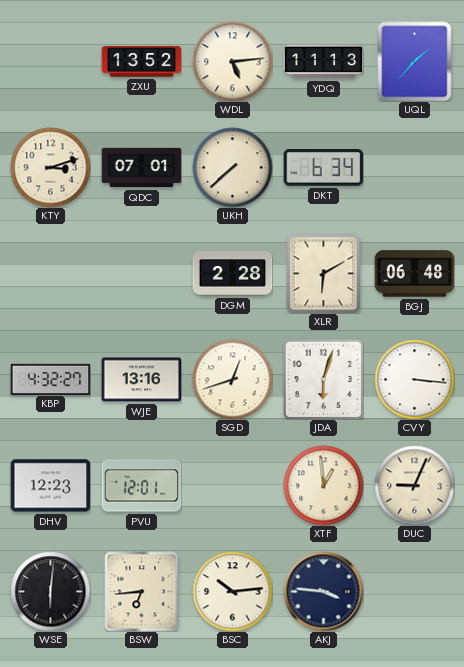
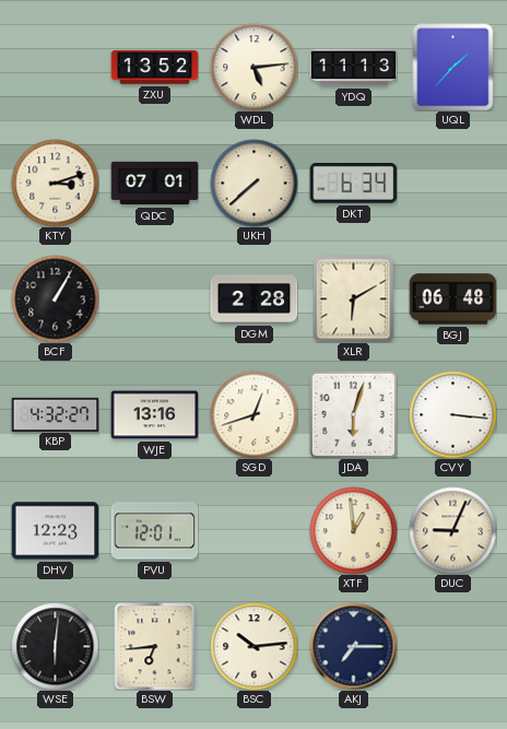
BCF: none -> 1:05 (55, 298)
AKJ: 3:46 -> 7:15 (353, 646)
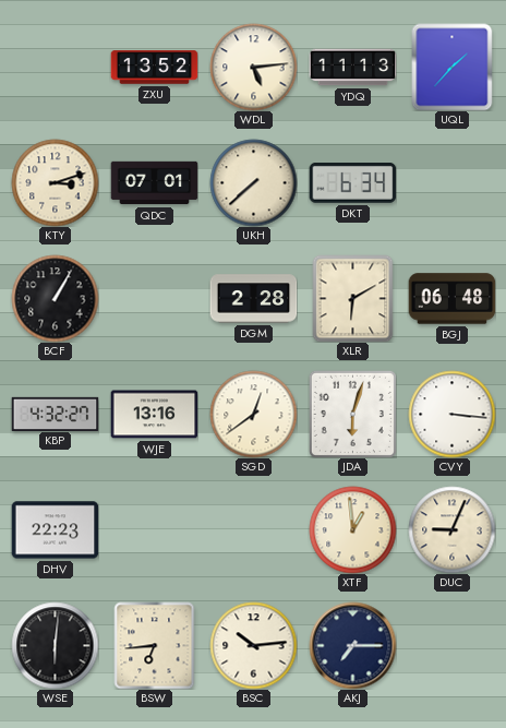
SGD: 12:42 -> 12:39 (253, 414)
DHV: 12:23 -> 22:23 (55, 530)
PVU: 12:01 -> none (154, 531)
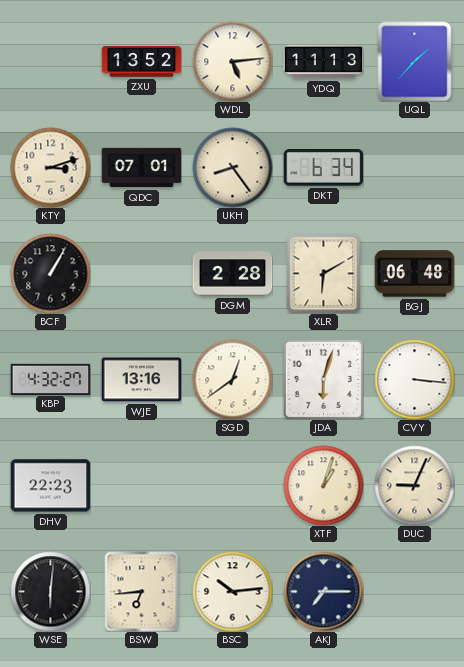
UKH: 7:38 -> 8:24 (232, 167)
XTF: 12:59 -> 1:03 (323, 485)
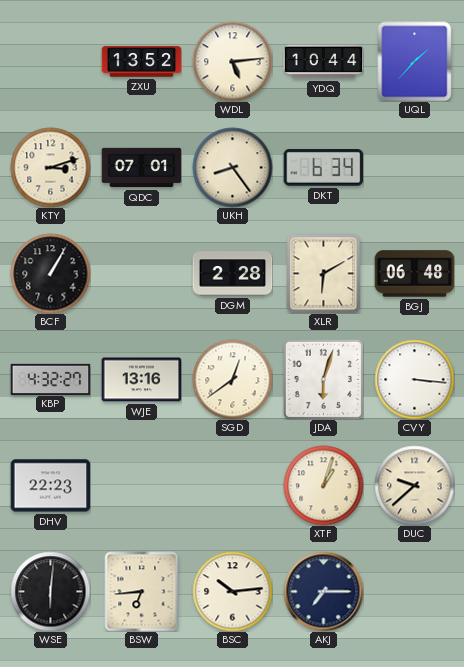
YDQ: 11:13 -> 10:44 (323, 62)
DUC: 9:04 -> 9:38 (414, 485)
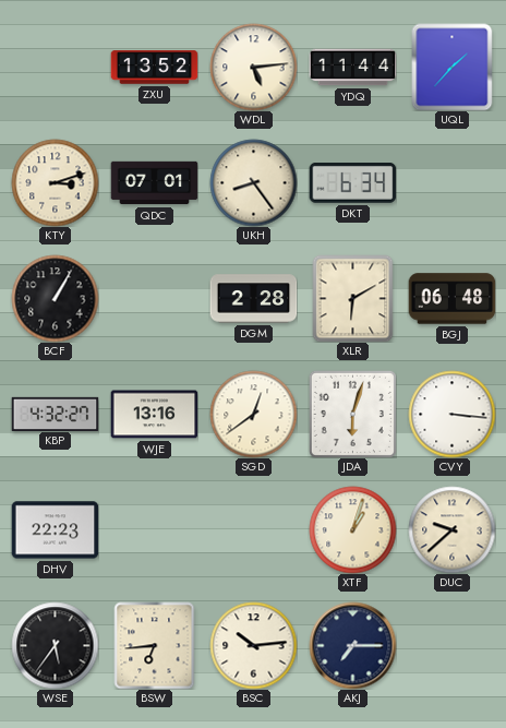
YDQ: 10:44 -> 11:44 (352, 68)
WSE: 6:01 -> 5:36 (55, 645)
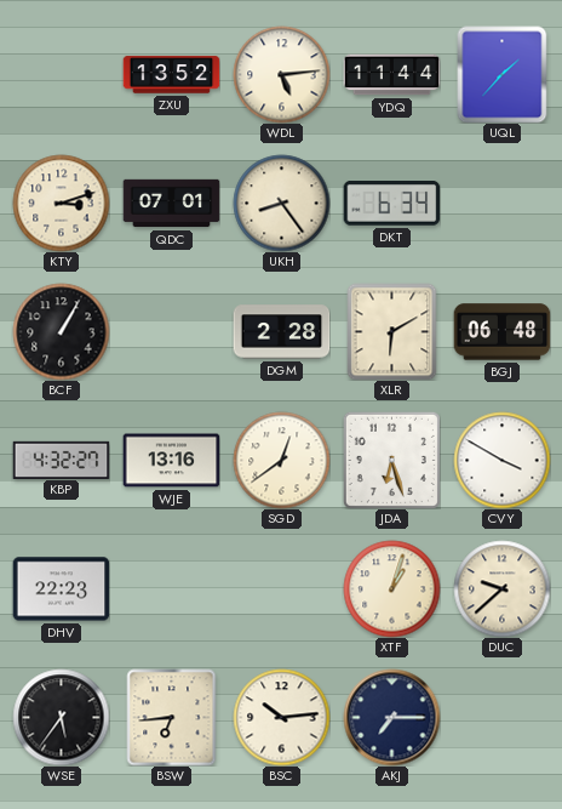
JDA: 6:03 -> 6:27 (391, 460)
CVY: 3:16 -> 3:50 (501, 460)
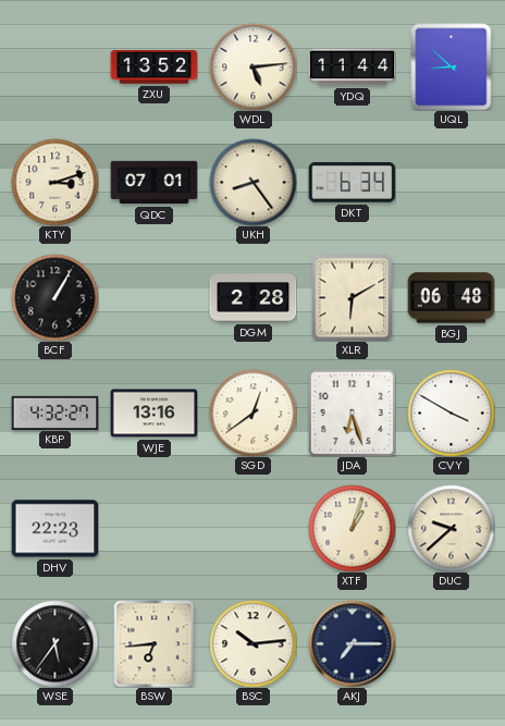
UQL: 1:37 -> 8:52 (452, 66)
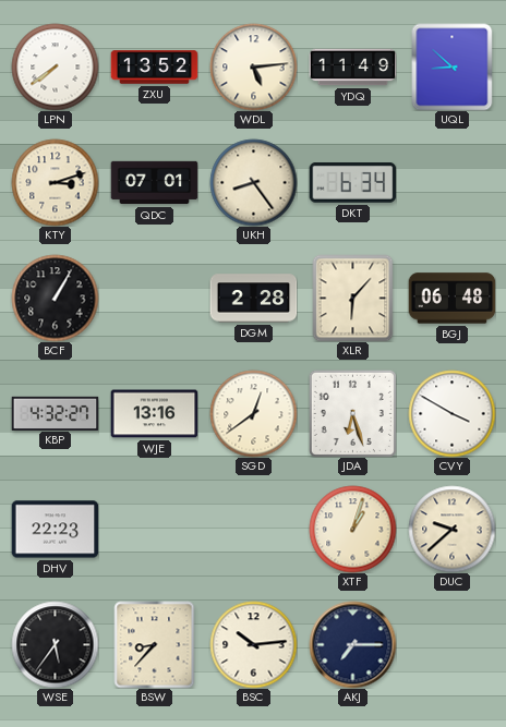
LPN: none -> 7:39 (55, 66)
YDQ: 11:44 -> 11:49 (352, 68)
XLR: 6:10 -> 6:07 (353, 298)
BSW: 6:44 -> 8:37 (155, 644)
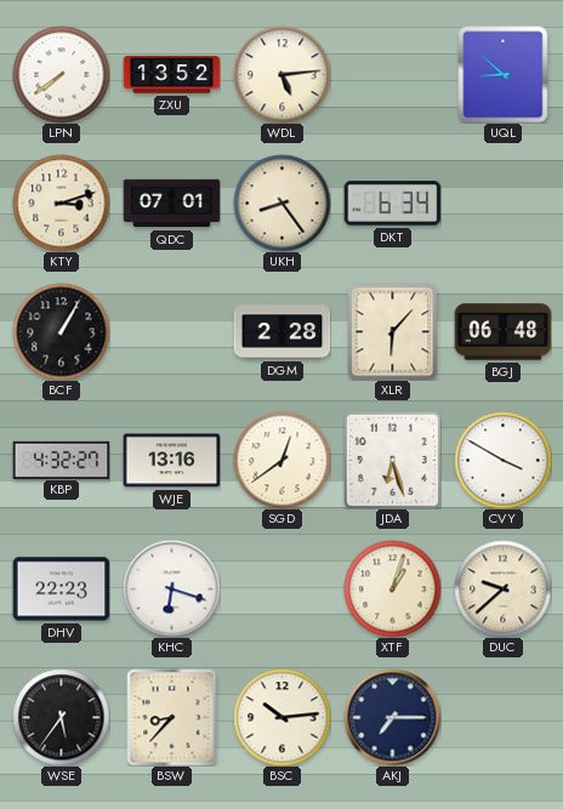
YDQ: 11:49 -> none (352, 68)
KHC: none -> 6:18 (171, 588)
